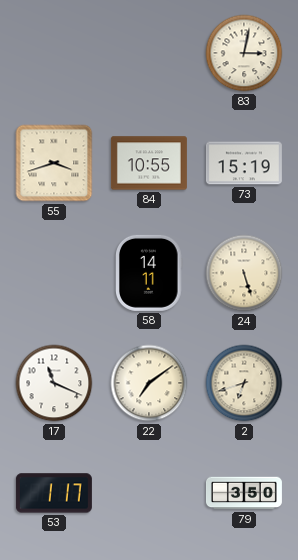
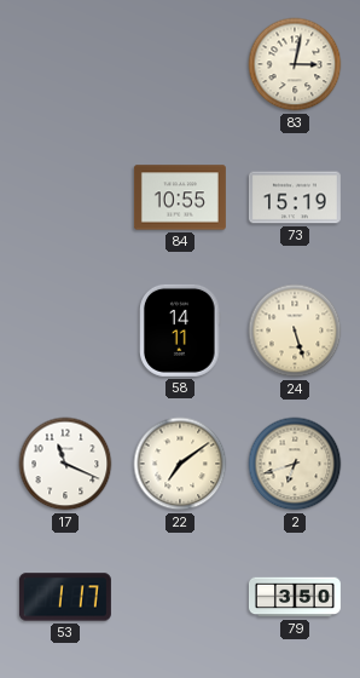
55: 3:42 -> none (54, 163)
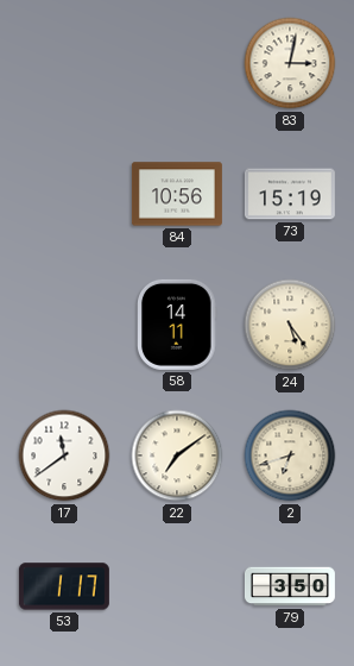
84: 10:55 -> 10:56 (177, 194)
24: 5:27 -> 5:24 (290, 325)
17: 11:19 -> 11:39 (64, 455)
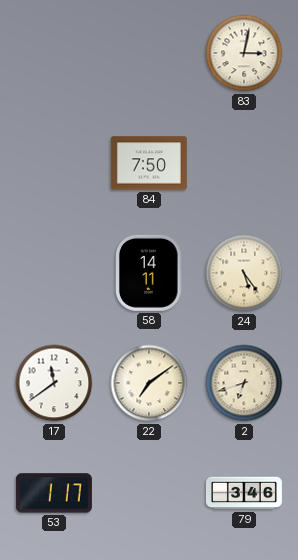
84: 10:56 -> 7:50 (149, 163)
73: 15:19 -> none (290, 194)
79: 3:50 -> 3:46 (244, 493)
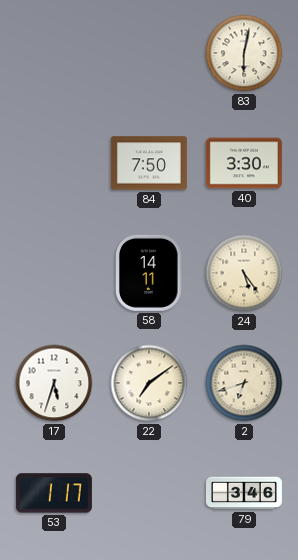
83: 3:02 -> 6:02 (244, 53)
40: none -> 3:30 (244, 163)
17: 11:39 -> 5:33 (54, 383)
